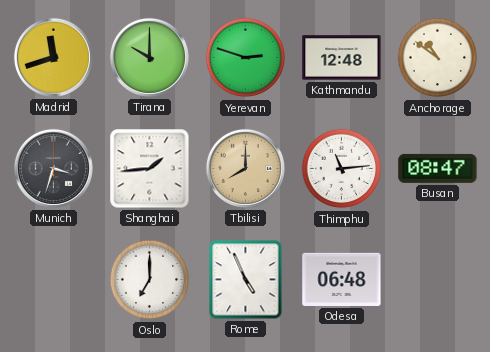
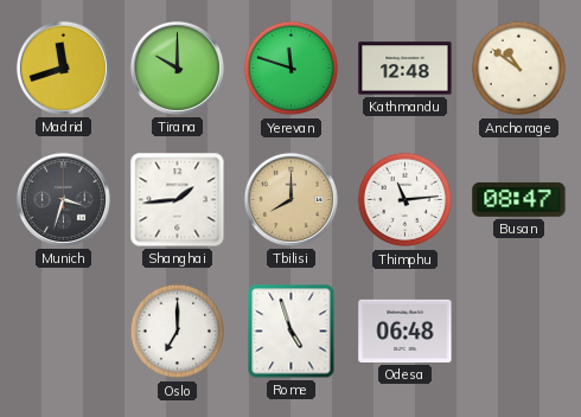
Yerevan: 2:48 -> 11:48 (292, 69)
Rome: 4:56 -> 4:57 (292, 332)
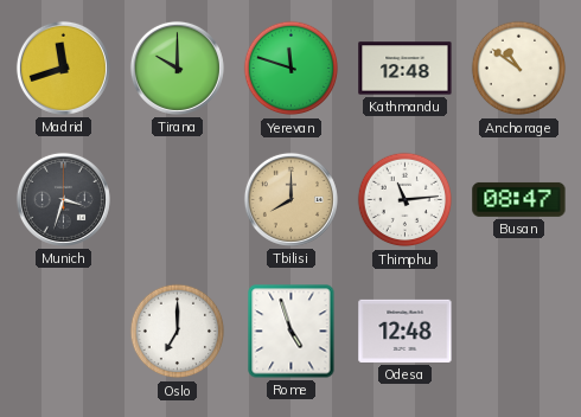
Shanghai: 1:44 -> none (178, 200)
Odesa: 06:48 -> 12:48 (406, 331)
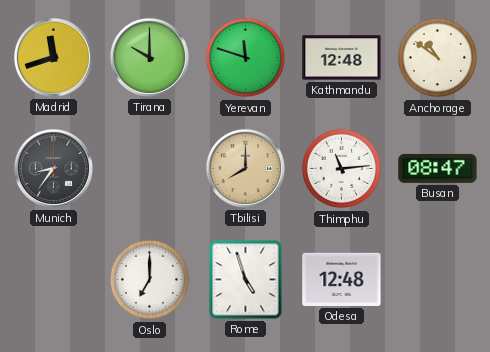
Munich: 3:33 -> 8:36 (53, 168)
